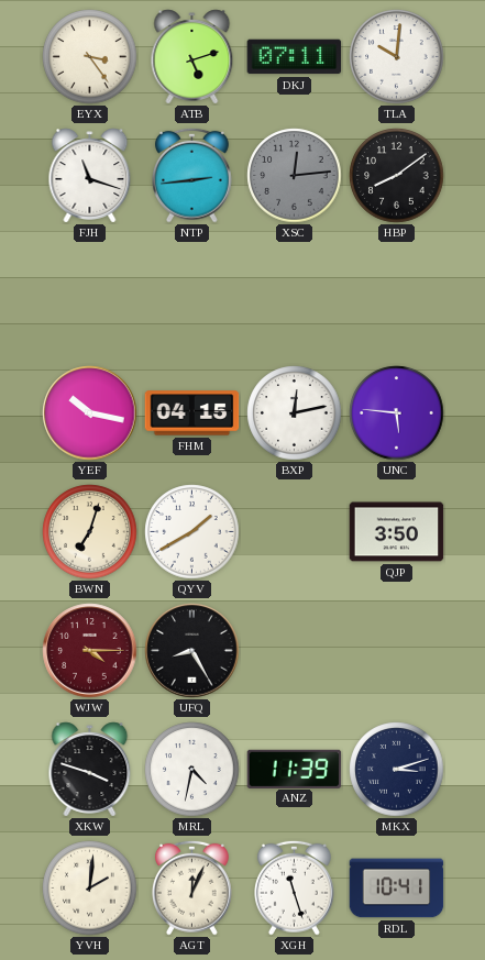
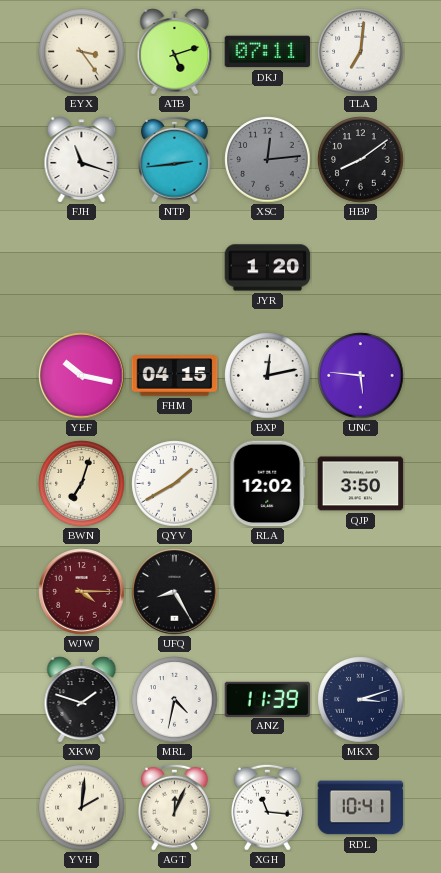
TLA: 10:01 -> 7:01 (361, 52)
JYR: none -> 1:20 (268, 268)
RLA: none -> 12:02 (268, 484)
XKW: 3:48 -> 1:48 (82, 700)
XGH: 11:27 -> 11:16 (268, 807)
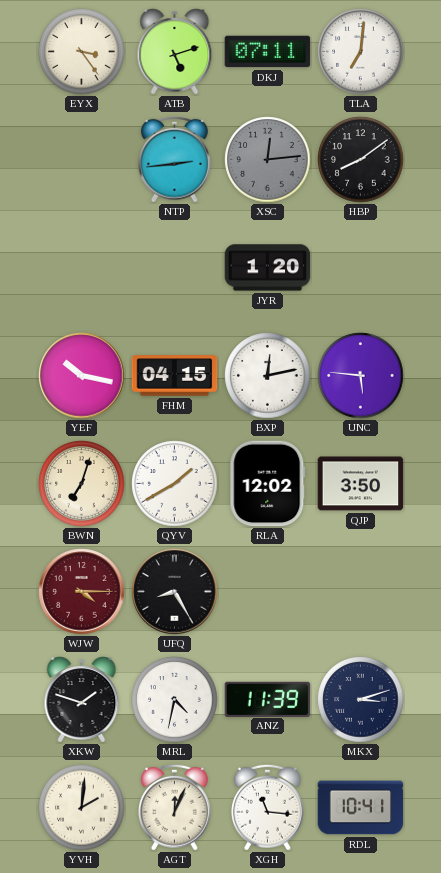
FJH: 11:18 -> none (82, 160)
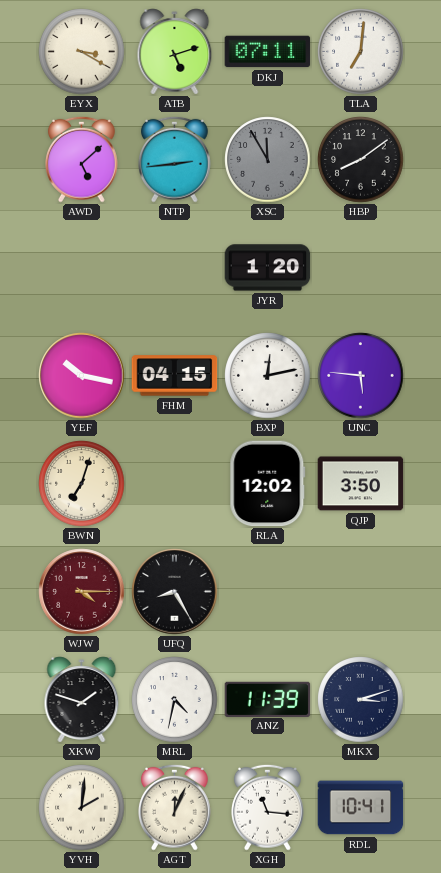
EYX: 3:24 -> 3:20 (82, 52)
AWD: none -> 5:08 (82, 159)
XSC: 12:14 -> 11:55 (268, 160)
QYV: 1:40 -> none (175, 484)
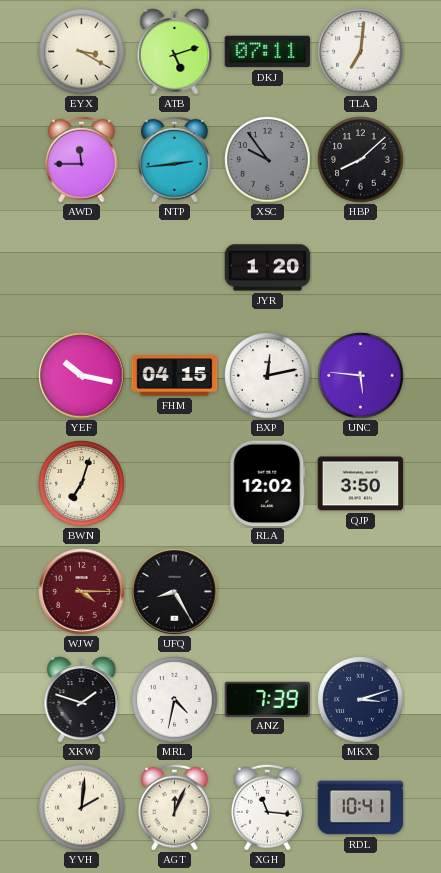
AWD: 5:08 -> 11:45 (82, 159)
XSC: 11:55 -> 9:54 (268, 160)
HBP: 8:09 -> 8:08 (361, 160)
ANZ: 11:39 -> 7:39 (268, 699)
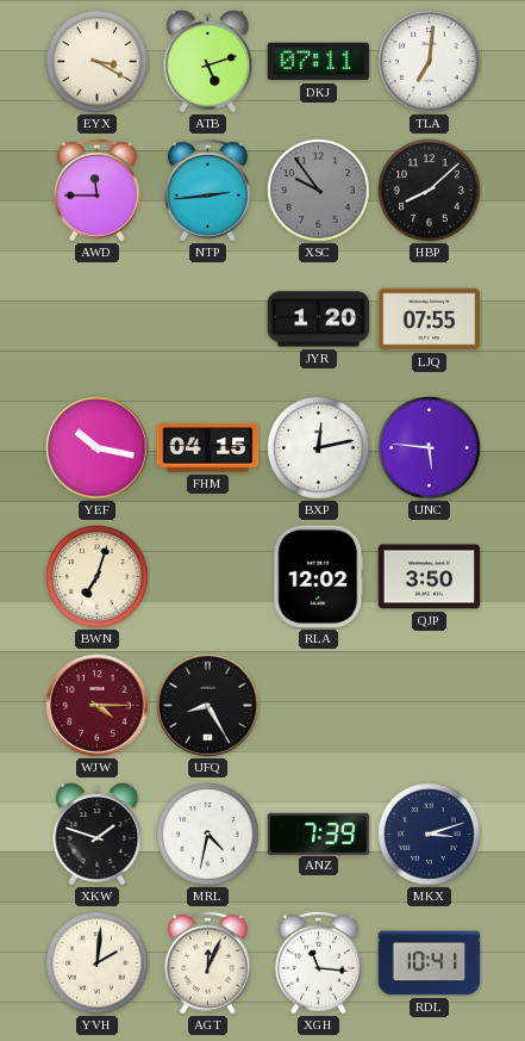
LJQ: none -> 07:55 (430, 320)
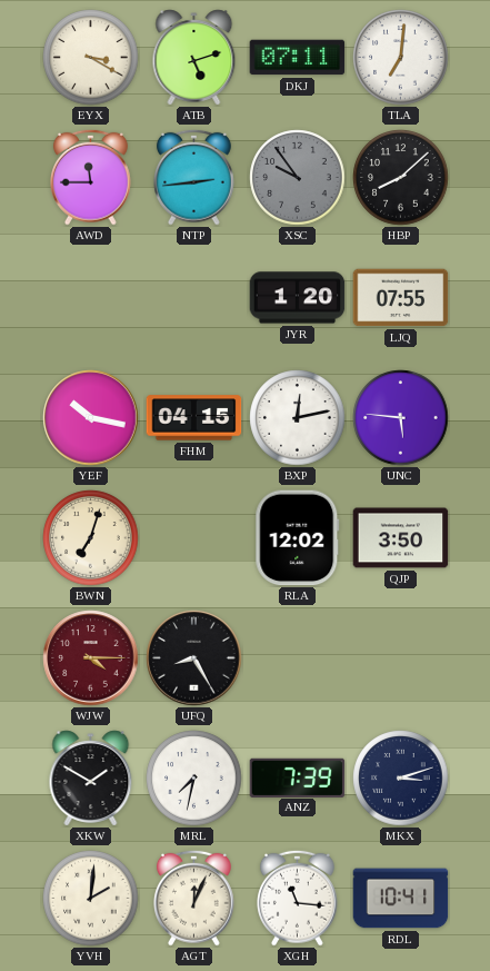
XKW: 1:48 -> 1:50 (91, 779)
MRL: 4:32 -> 7:32 (194, 779)
